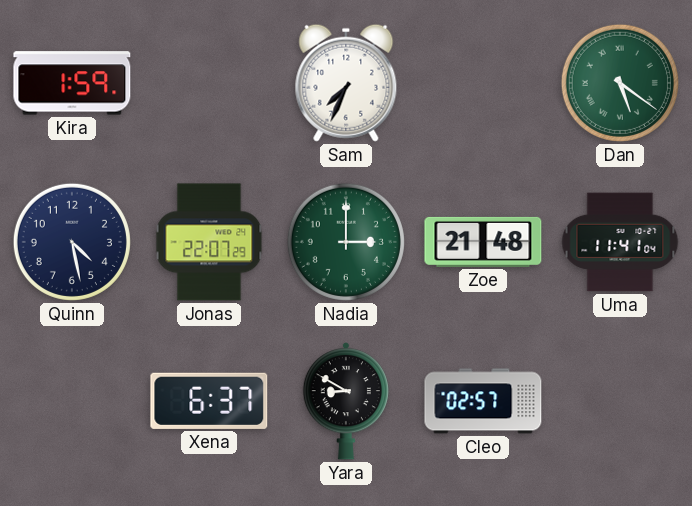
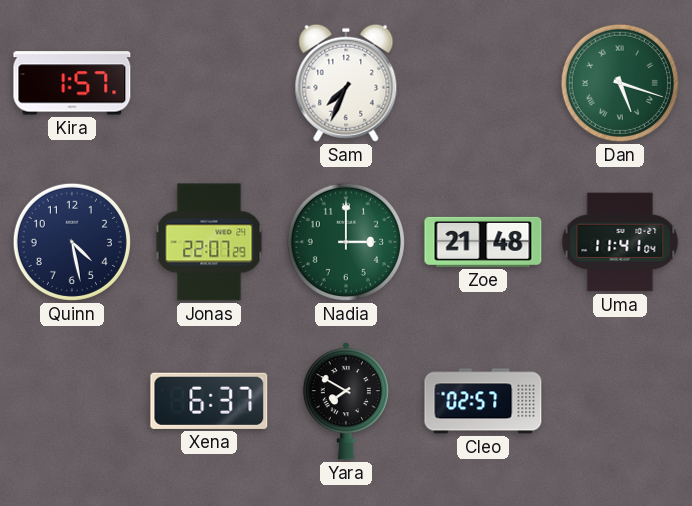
Kira: 1:59 -> 1:57 (72, 83)
Dan: 5:21 -> 5:18 (620, 83)
Yara: 8:50 -> 7:50 (346, 401)
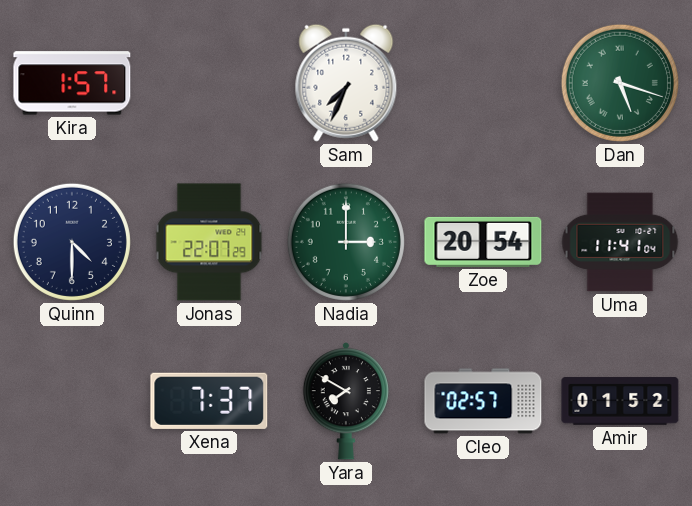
Quinn: 4:28 -> 4:30 (72, 242)
Zoe: 21:48 -> 20:54 (483, 242)
Xena: 6:37 -> 7:37 (209, 401)
Amir: none -> 01:52 (620, 401)
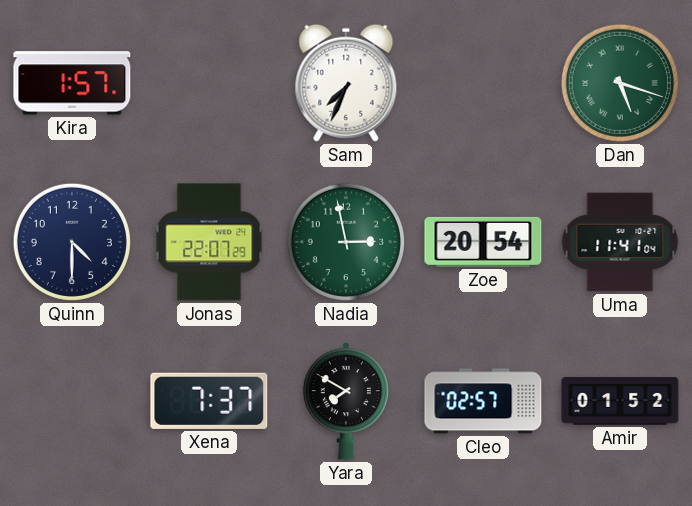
Nadia: 3:00 -> 2:58 (346, 242)
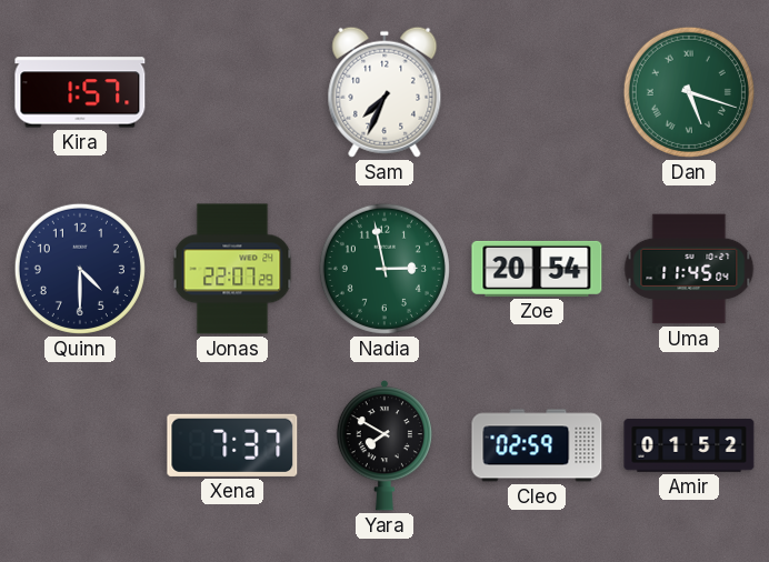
Uma: 11:41 -> 11:45 (689, 269)
Cleo: 02:57 -> 02:59 (537, 445)
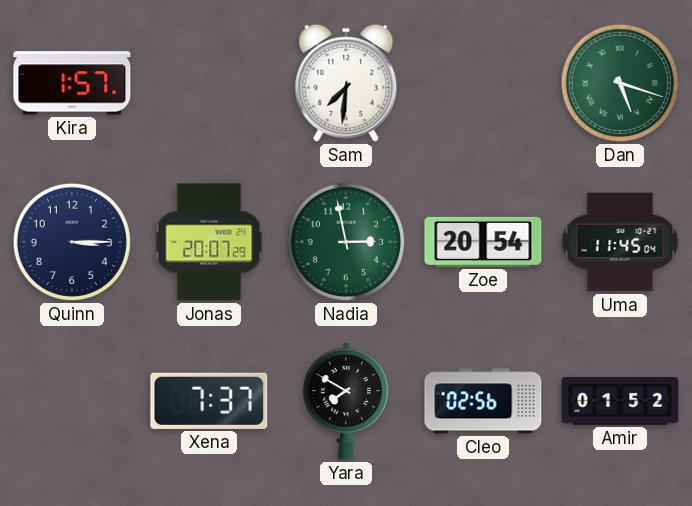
Sam: 7:34 -> 7:31 (346, 83)
Quinn: 4:30 -> 3:15 (72, 242)
Jonas: 22:07 -> 20:07 (209, 242)
Cleo: 02:59 -> 02:56 (483, 401)
